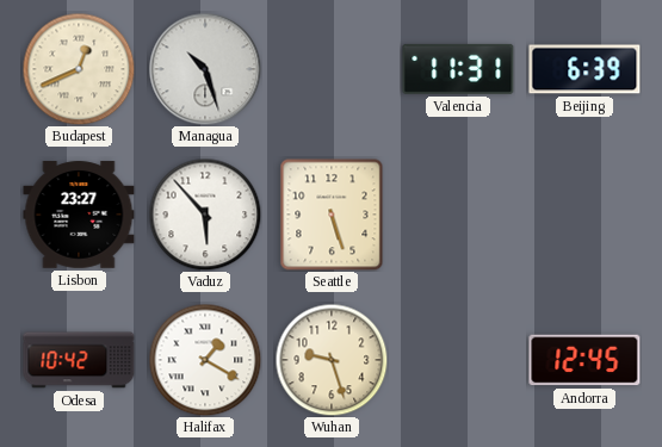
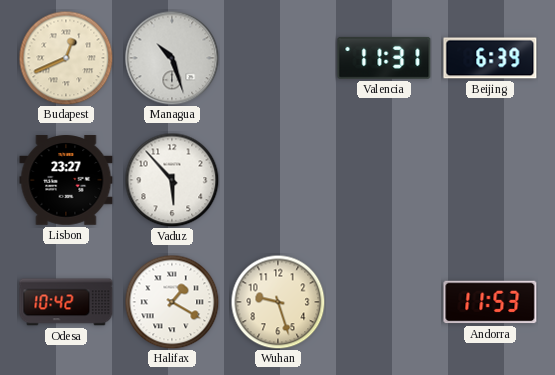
Seattle: 5:27 -> none (332, 215)
Andorra: 12:45 -> 11:53 (490, 302)
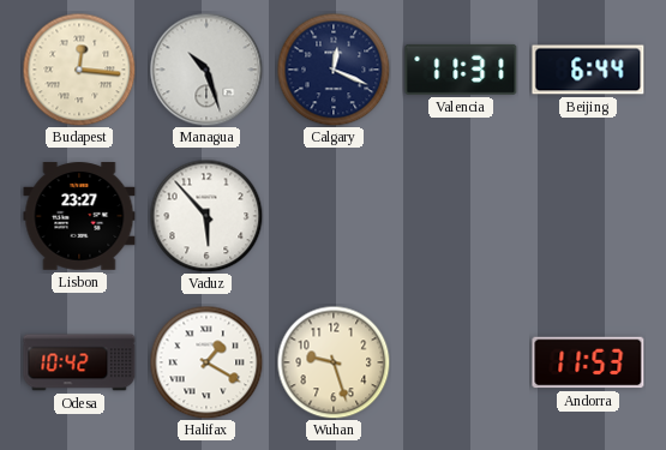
Budapest: 12:41 -> 12:16 (79, 70)
Calgary: none -> 12:19 (334, 70)
Beijing: 6:39 -> 6:44 (588, 70)
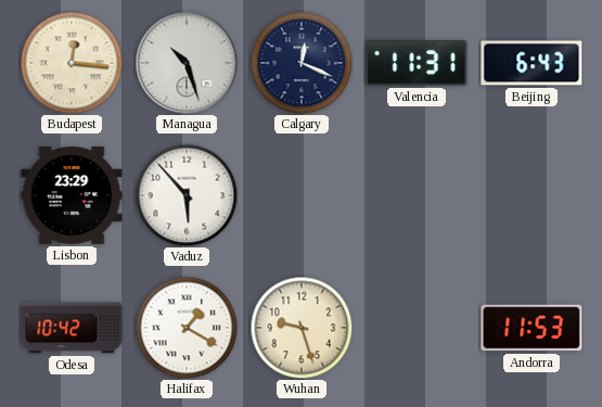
Beijing: 6:44 -> 6:43 (531, 63)
Lisbon: 23:27 -> 23:29 (72, 195)
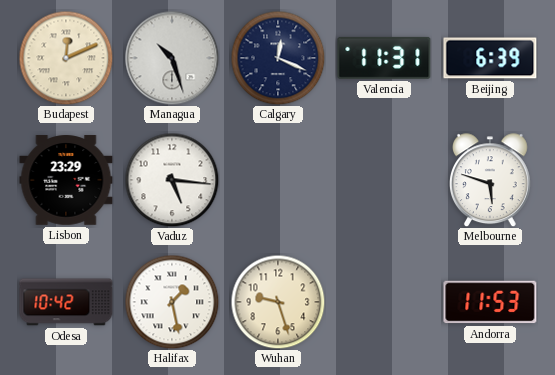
Budapest: 12:16 -> 12:11 (66, 58)
Beijing: 6:43 -> 6:39 (490, 58)
Vaduz: 5:53 -> 5:16 (172, 180)
Melbourne: none -> 5:48 (490, 180)
Halifax: 1:20 -> 1:28 (172, 302)
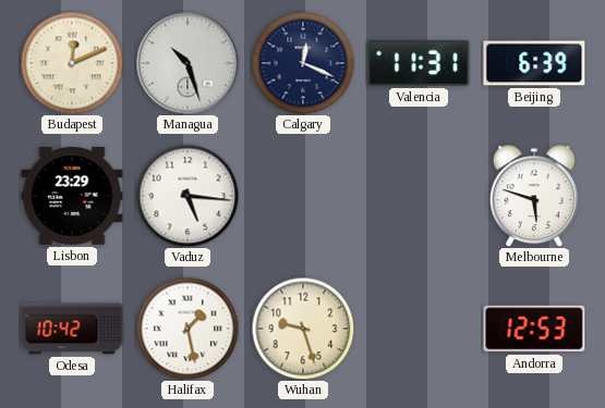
Andorra: 11:53 -> 12:53 (534, 329)
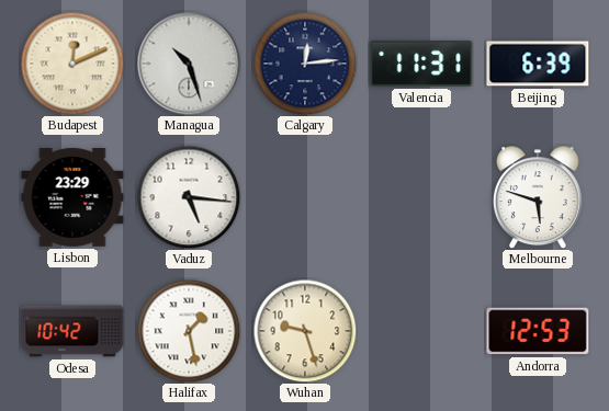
Calgary: 12:19 -> 12:14 (305, 64)
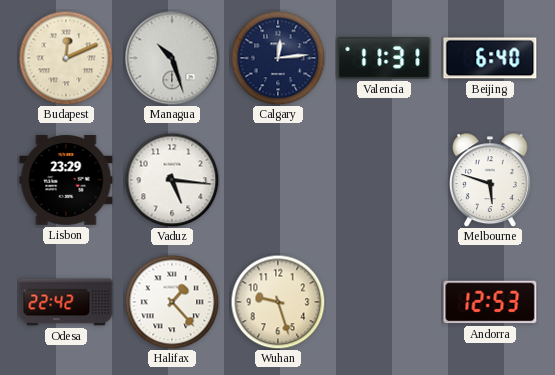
Beijing: 6:39 -> 6:40 (490, 58)
Odesa: 10:42 -> 22:42 (66, 302)
Halifax: 1:28 -> 1:23 (172, 302)
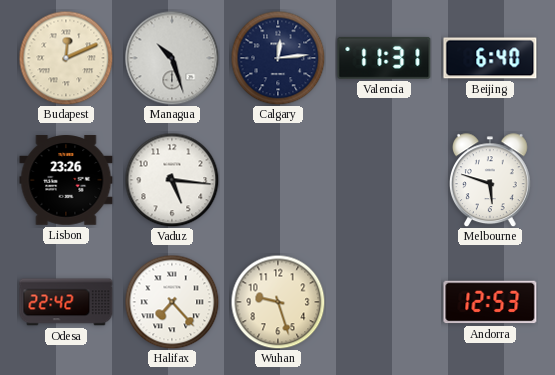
Lisbon: 23:29 -> 23:26 (66, 180)
Halifax: 1:23 -> 7:23 (172, 302)
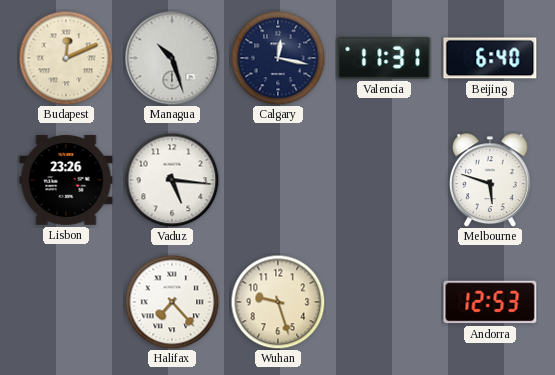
Calgary: 12:14 -> 12:17 (278, 58)
Odesa: 22:42 -> none (66, 302)
